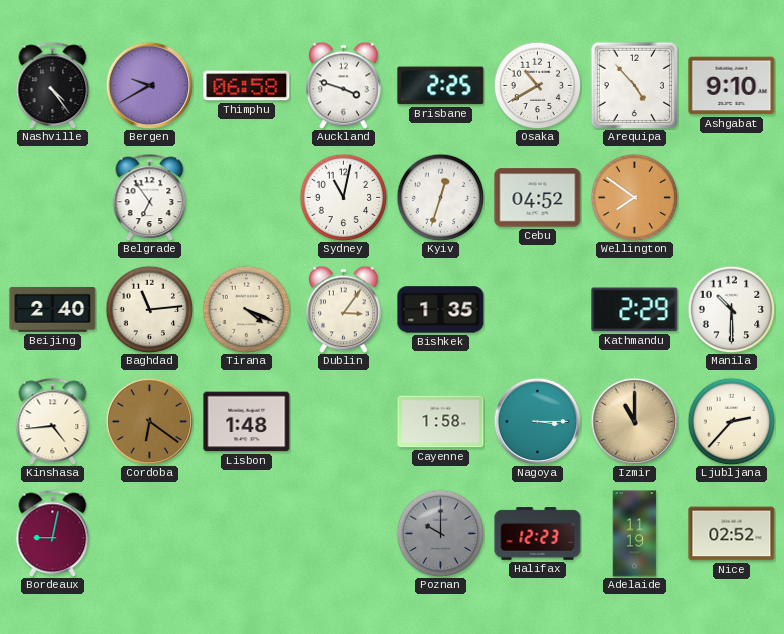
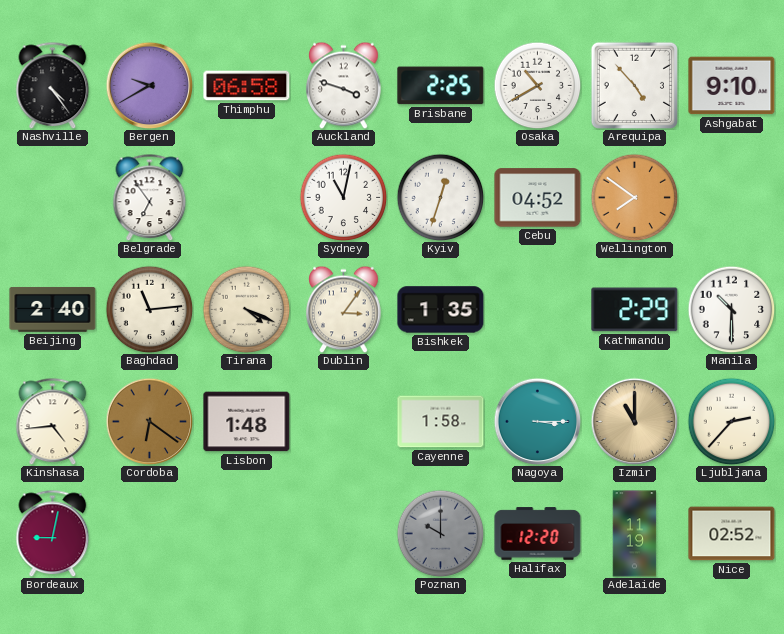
Halifax: 12:23 -> 12:20 (538, 534)
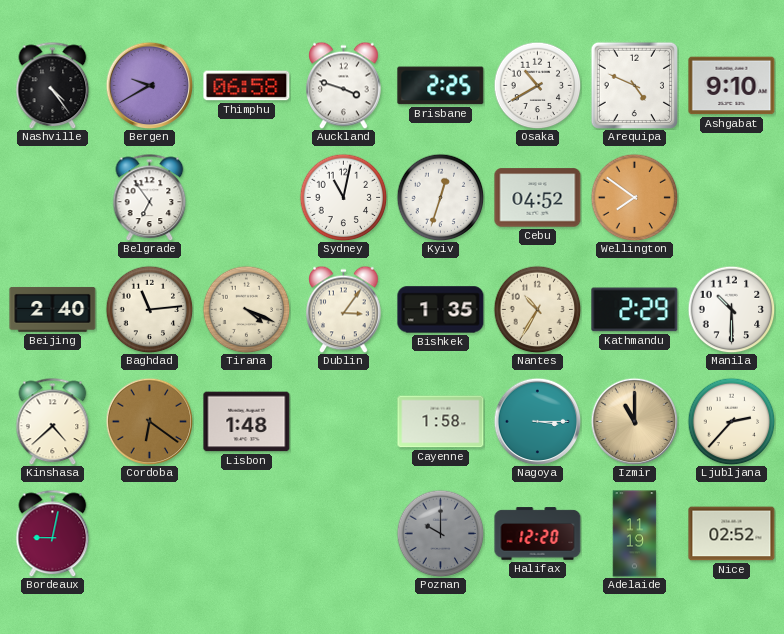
Arequipa: 4:53 -> 4:49 (634, 85)
Nantes: none -> 10:35 (537, 309)
Kinshasa: 4:44 -> 4:38 (53, 421)
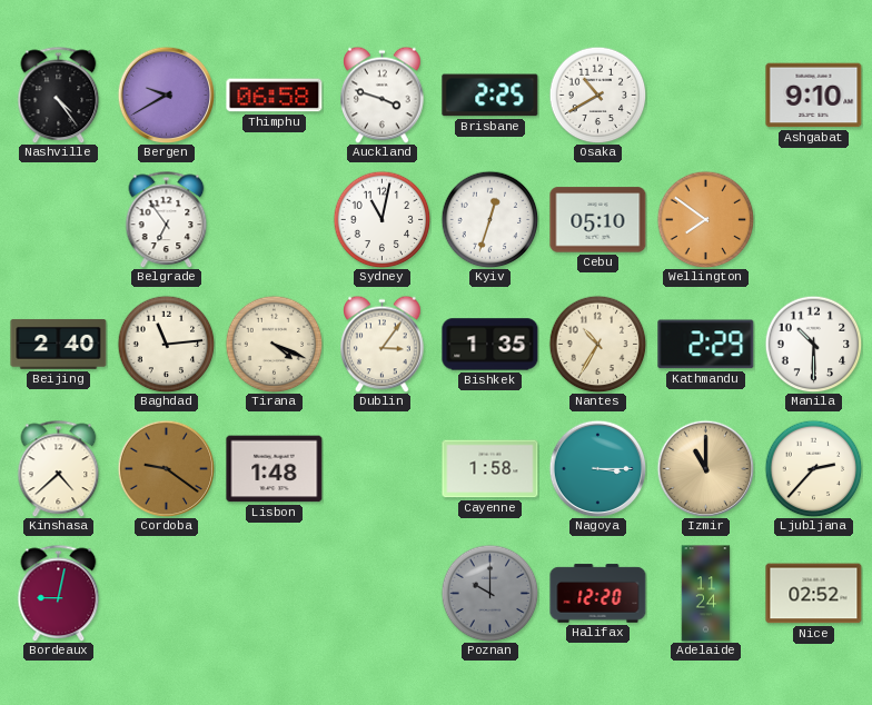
Arequipa: 4:49 -> none (634, 85)
Cebu: 04:52 -> 05:10 (598, 220)
Cordoba: 6:21 -> 9:21 (166, 468)
Adelaide: 11:19 -> 11:24 (706, 594)
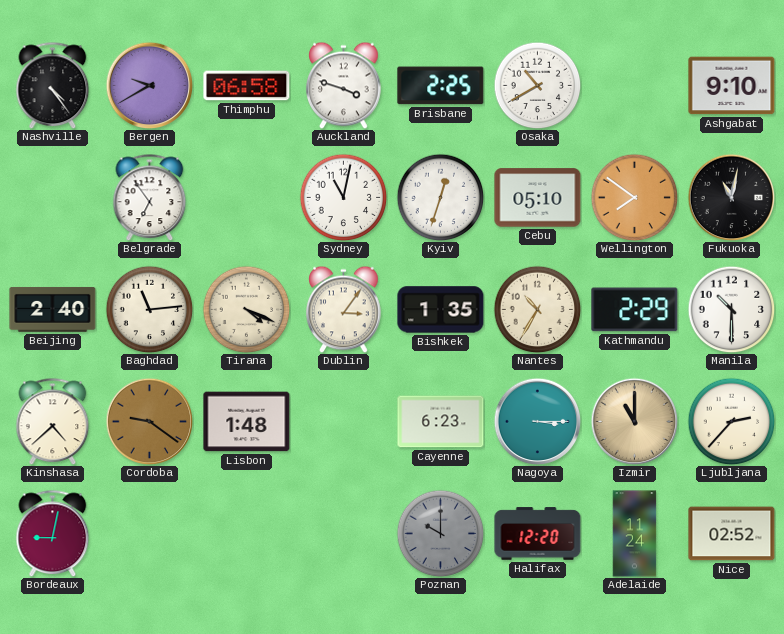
Fukuoka: none -> 11:02 (731, 197)
Cayenne: 1:58 -> 6:23 (441, 422)
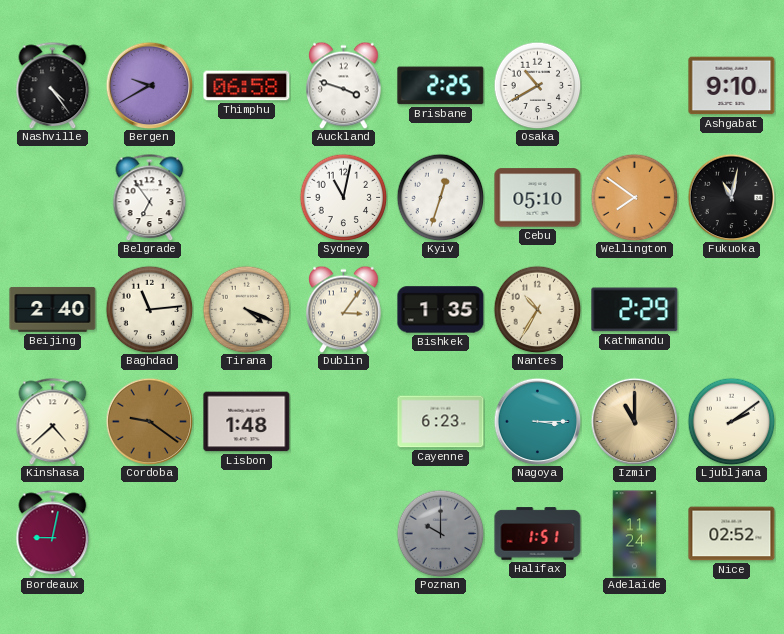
Manila: 10:30 -> none (731, 309)
Ljubljana: 2:37 -> 2:09 (731, 421)
Halifax: 12:20 -> 1:51 (538, 534)
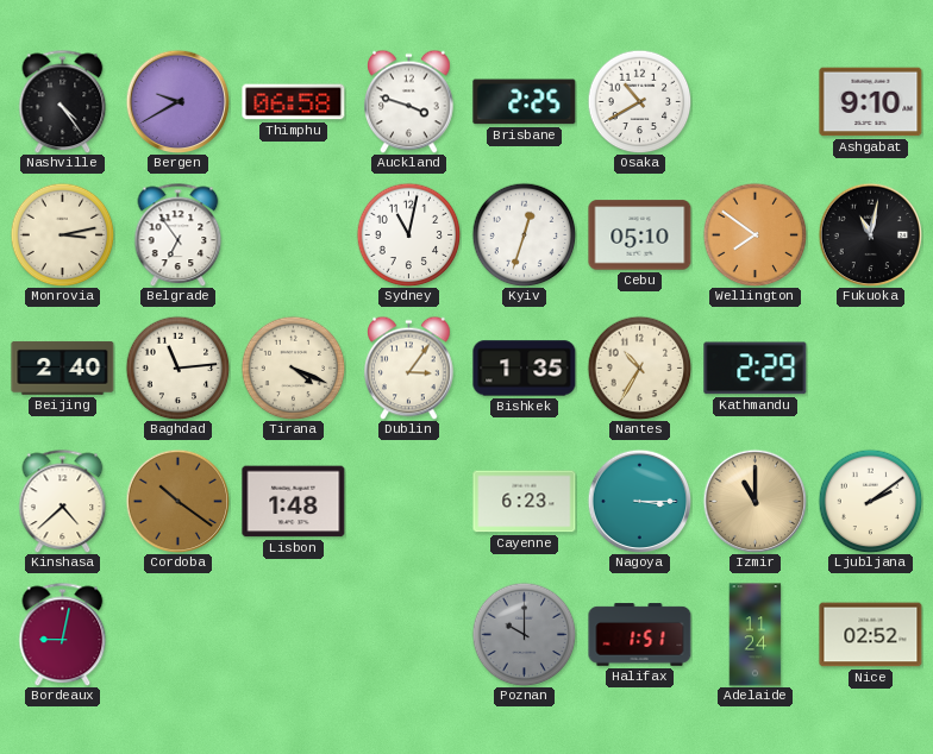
Monrovia: none -> 3:13 (62, 234)
Cordoba: 9:21 -> 10:21 (177, 501)
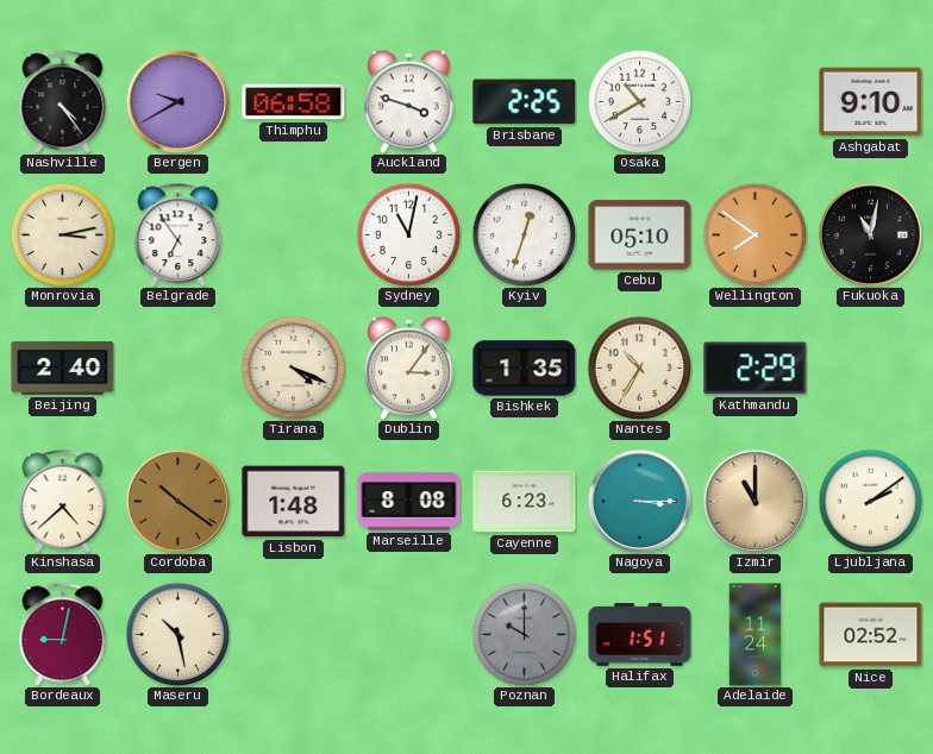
Baghdad: 11:14 -> none (177, 367)
Marseille: none -> 8:08 (409, 502)
Maseru: none -> 10:28 (177, 634)
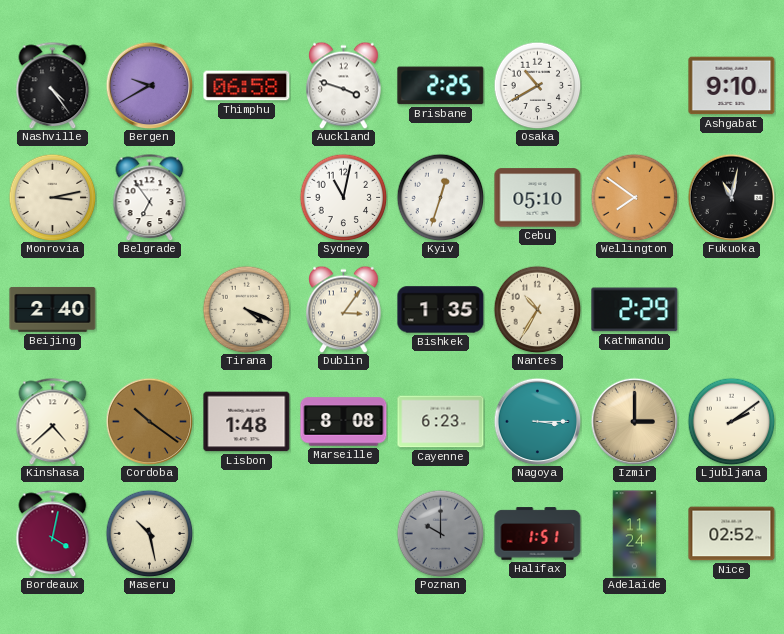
Izmir: 11:00 -> 3:00 (634, 421)
Bordeaux: 9:02 -> 4:02 (53, 533)
